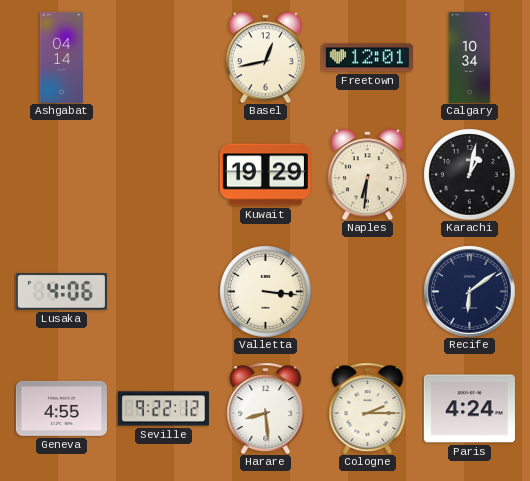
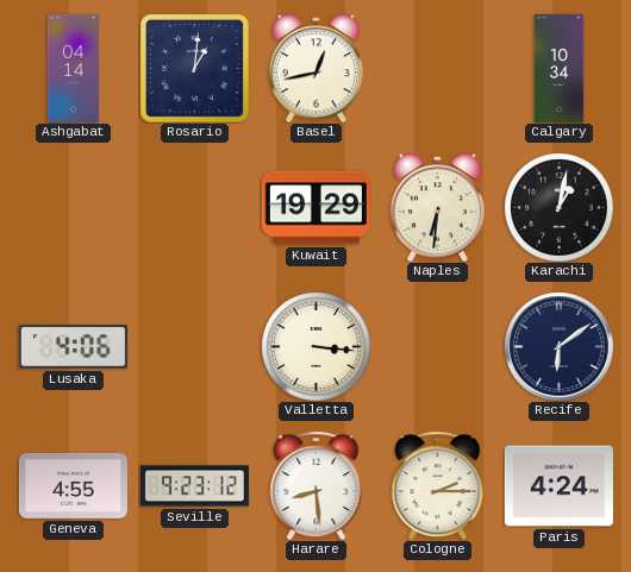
Rosario: none -> 1:01 (194, 68)
Freetown: 12:01 -> none (367, 58)
Seville: 9:22 -> 9:23 (194, 486)
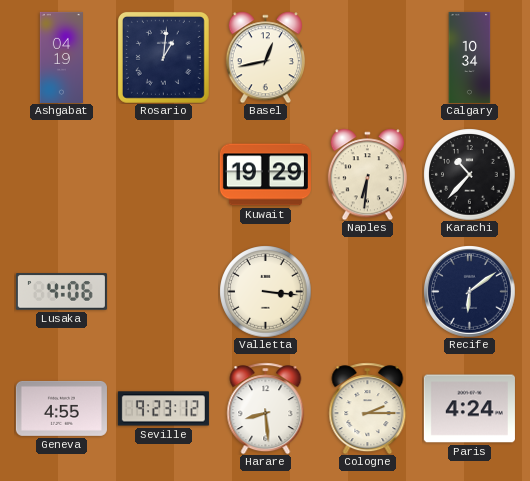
Ashgabat: 04:14 -> 04:19 (61, 57)
Karachi: 1:02 -> 10:37 (469, 174)
